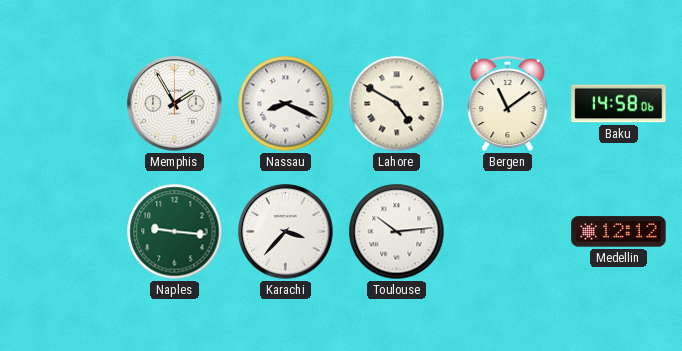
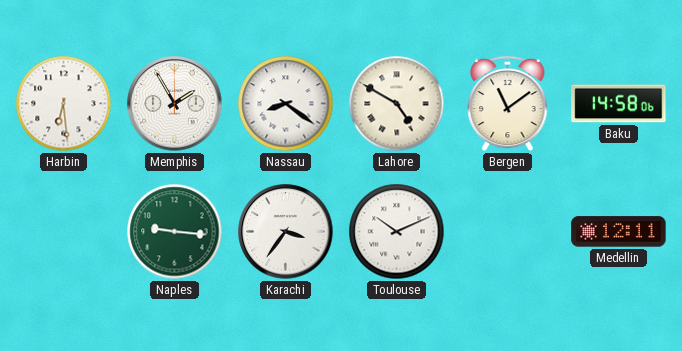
Harbin: none -> 6:29 (64, 104)
Nassau: 8:19 -> 8:21 (286, 104)
Karachi: 3:37 -> 3:36 (286, 232)
Toulouse: 10:14 -> 10:11 (397, 232)
Medellin: 12:12 -> 12:11 (619, 232)
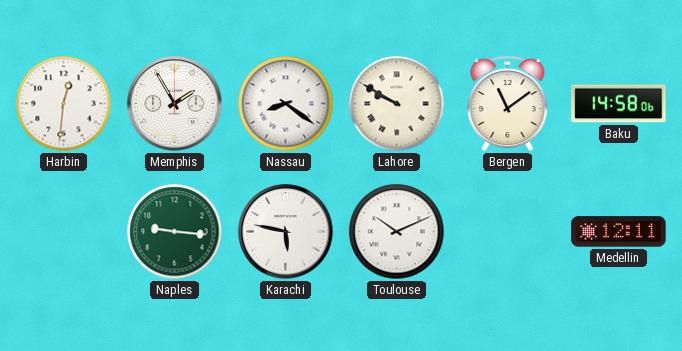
Harbin: 6:29 -> 12:31 (64, 104)
Lahore: 4:50 -> 9:50 (397, 104)
Karachi: 3:36 -> 5:47 (286, 232)
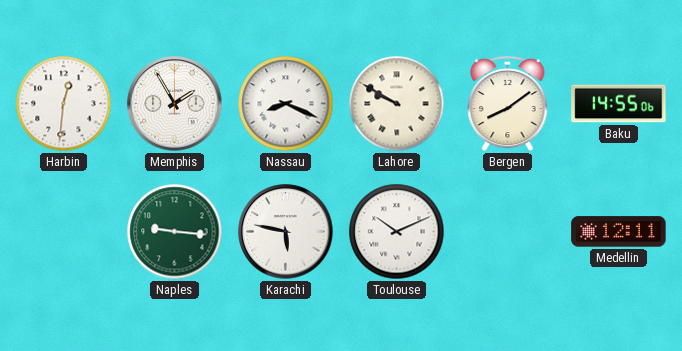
Nassau: 8:21 -> 8:19 (286, 104)
Bergen: 11:09 -> 8:09 (508, 104)
Baku: 14:58 -> 14:55 (619, 104)
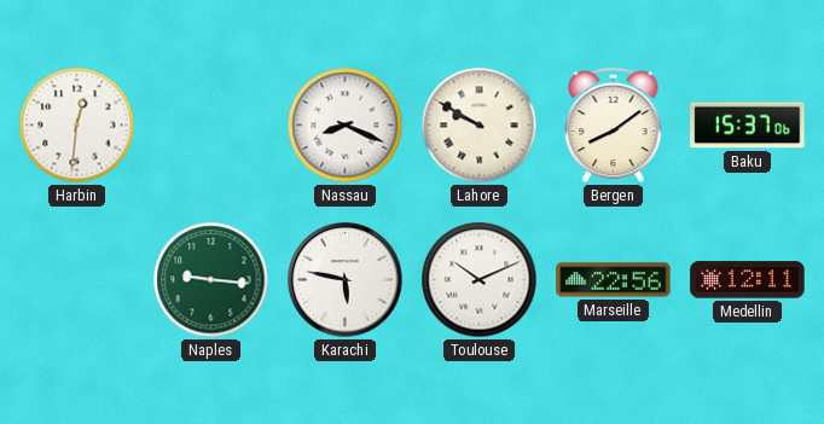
Memphis: 1:55 -> none (175, 104)
Baku: 14:55 -> 15:37 (748, 126)
Marseille: none -> 22:56 (614, 280)
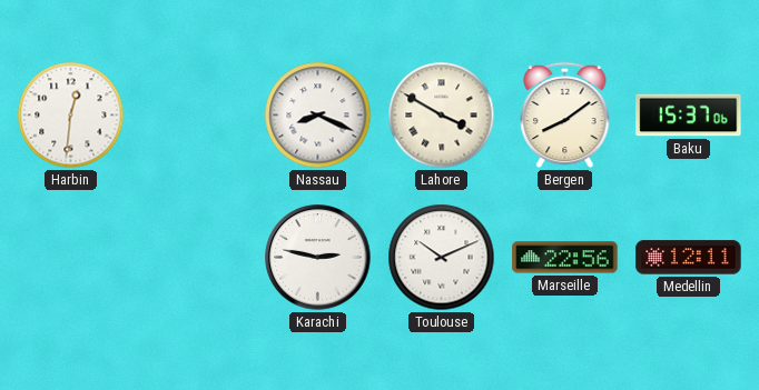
Lahore: 9:50 -> 3:50 (442, 116)
Naples: 9:16 -> none (211, 280)
Karachi: 5:47 -> 2:47 (318, 258)
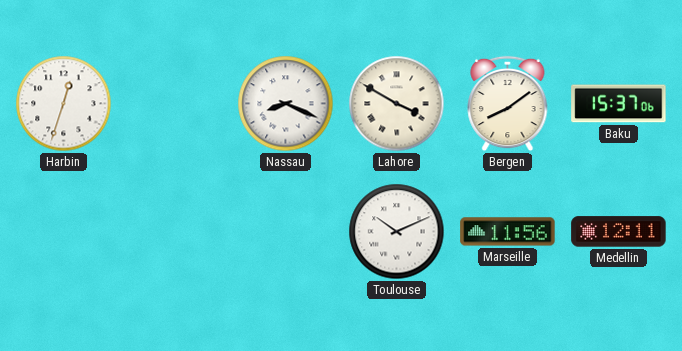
Harbin: 12:31 -> 12:33 (64, 104)
Karachi: 2:47 -> none (318, 258)
Marseille: 22:56 -> 11:56 (508, 232)
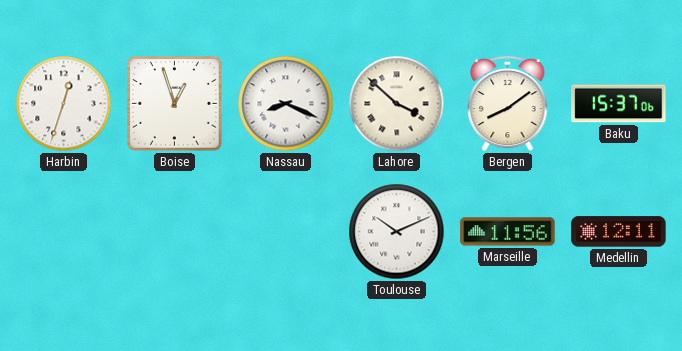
Boise: none -> 12:57 (175, 104)
Lahore: 3:50 -> 3:52 (397, 104)
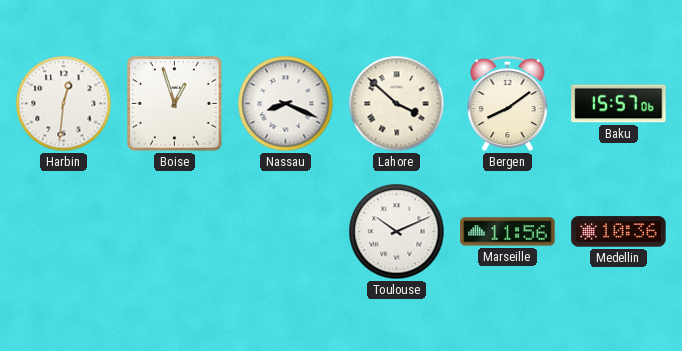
Harbin: 12:33 -> 12:31 (64, 104)
Baku: 15:37 -> 15:57 (619, 104)
Medellin: 12:11 -> 10:36 (619, 232)
